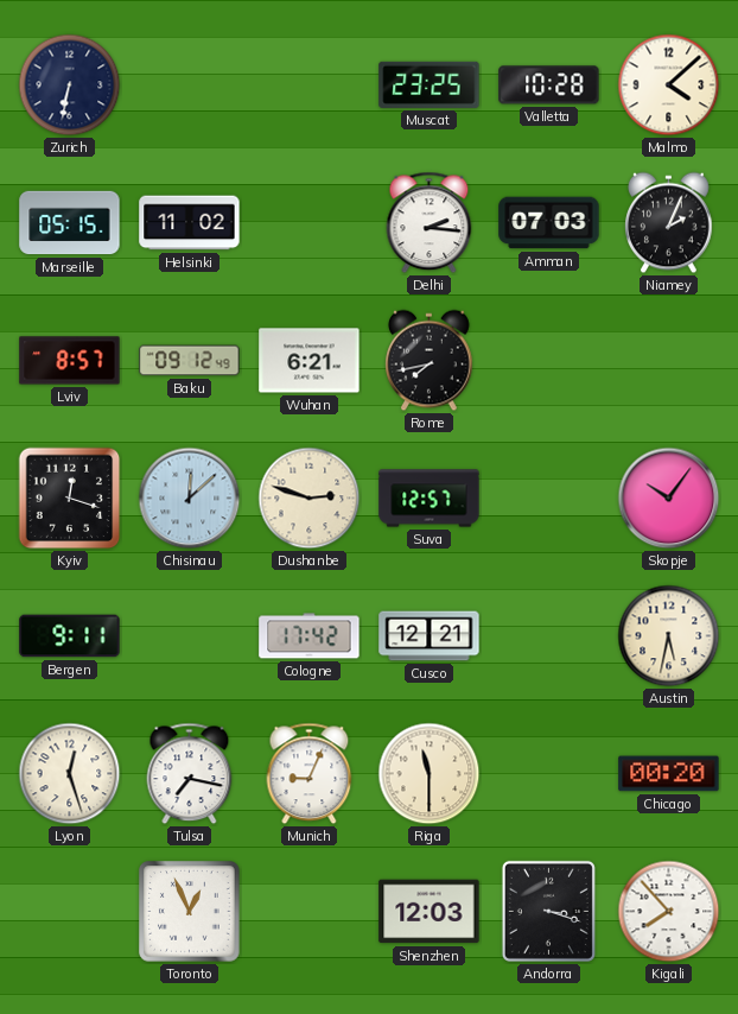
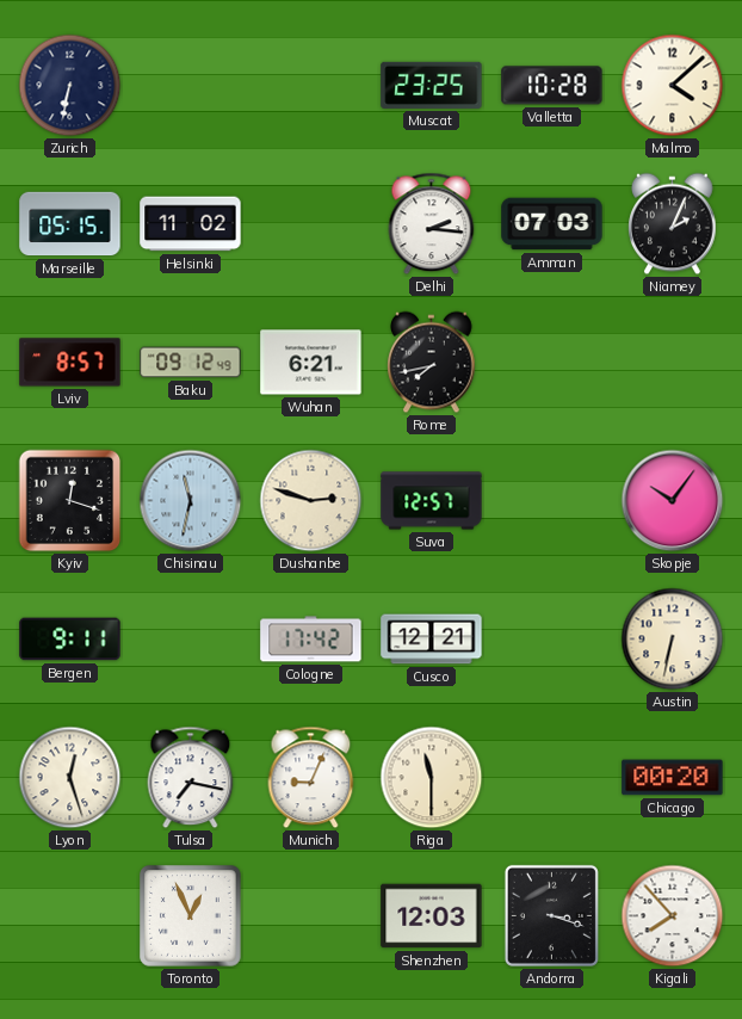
Chisinau: 12:08 -> 11:32 (191, 501)
Austin: 5:32 -> 6:32 (673, 640)
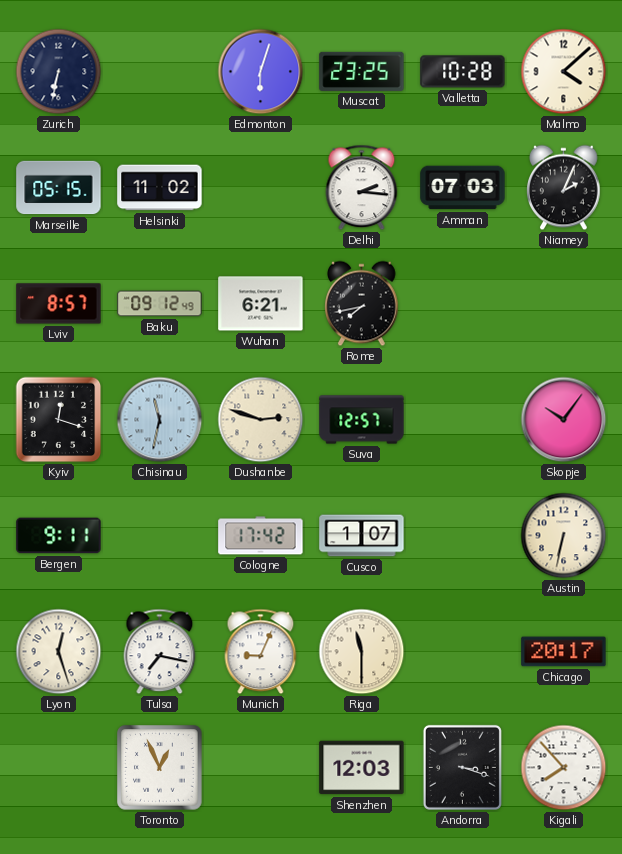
Edmonton: none -> 6:03 (261, 72)
Cusco: 12:21 -> 1:07 (362, 536)
Chicago: 00:20 -> 20:17 (564, 652)
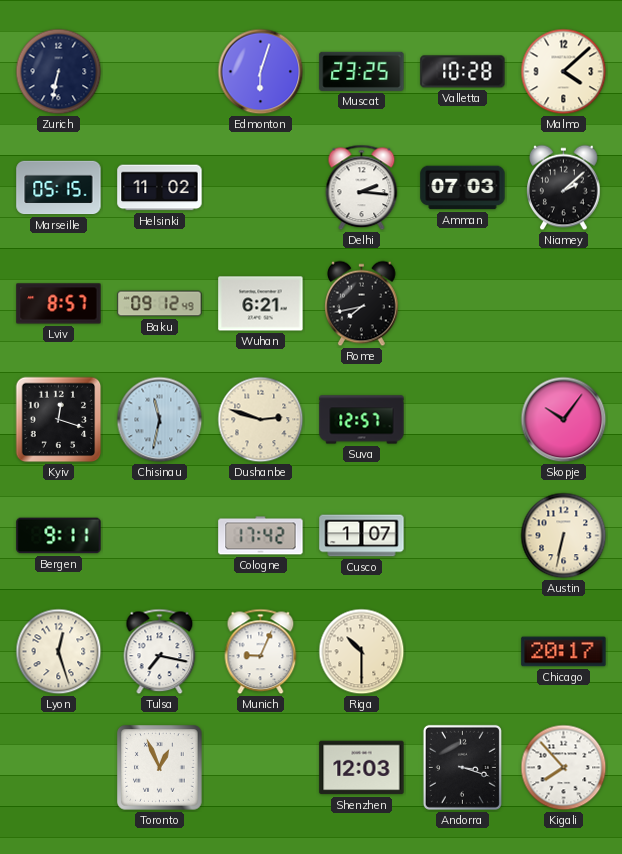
Niamey: 2:04 -> 2:08 (564, 188)
Riga: 11:30 -> 10:30 (362, 652)
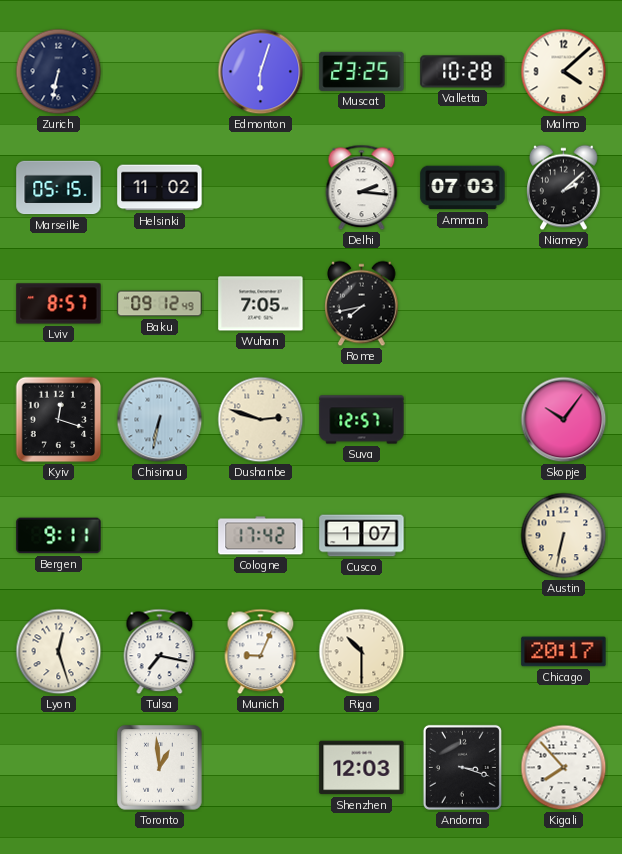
Wuhan: 6:21 -> 7:05 (261, 304)
Chisinau: 11:32 -> 6:32 (160, 420)
Toronto: 12:56 -> 12:59 (160, 768)
